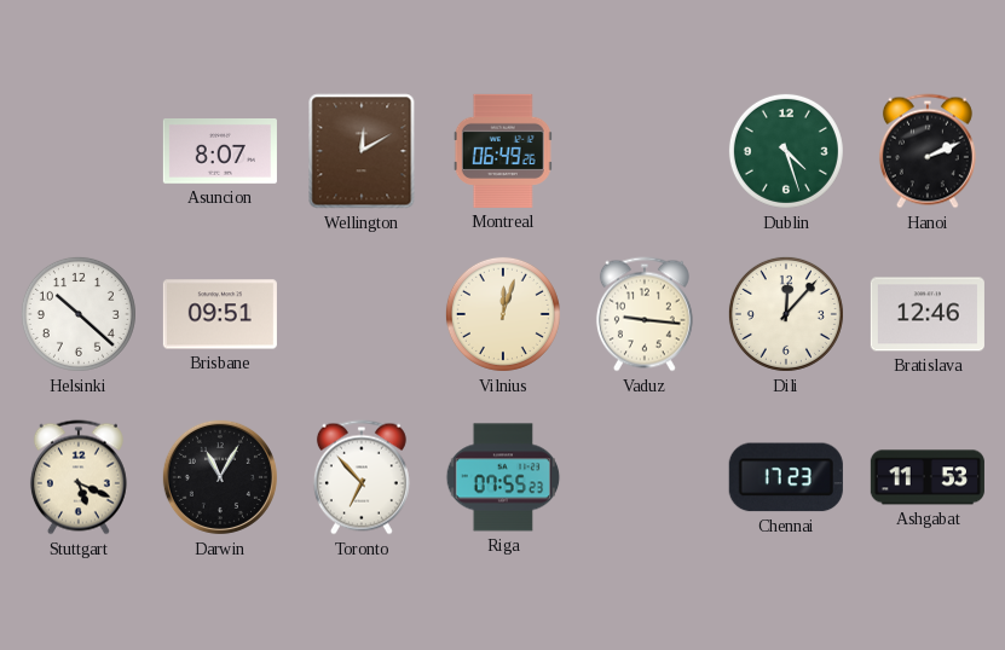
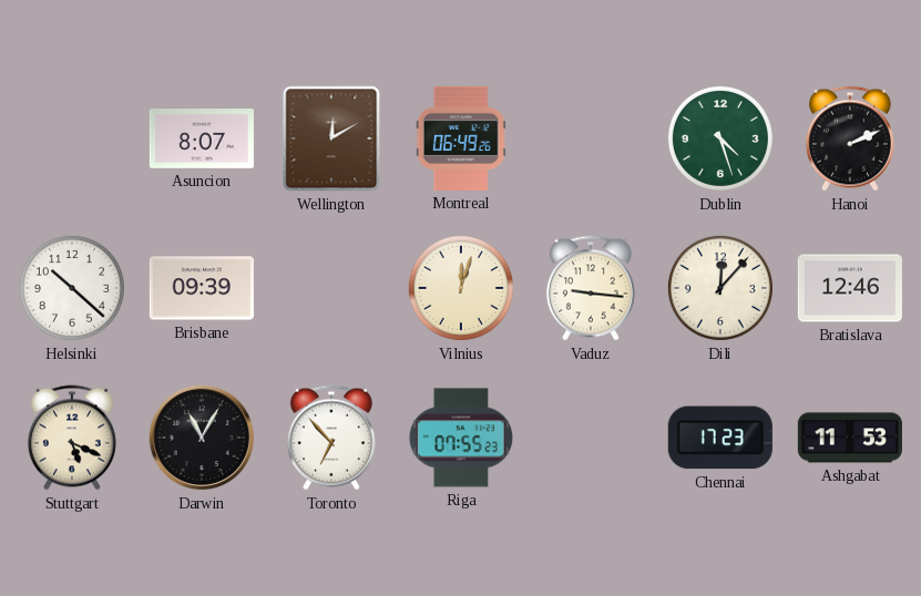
Brisbane: 09:51 -> 09:39 (202, 288)
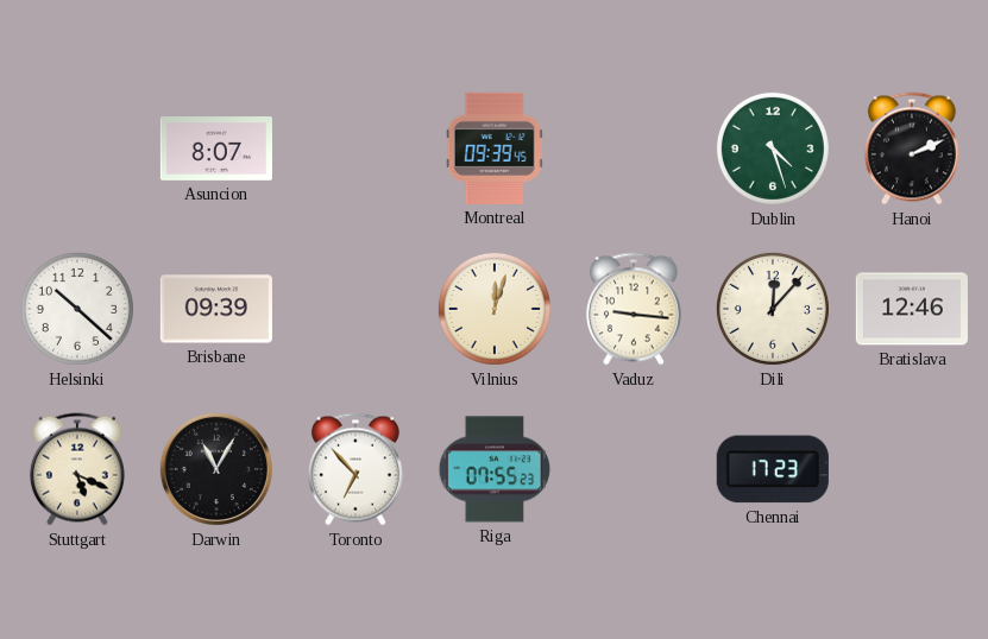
Wellington: 12:10 -> none (331, 138)
Montreal: 06:49 -> 09:39 (495, 148)
Ashgabat: 11:53 -> none (850, 438)
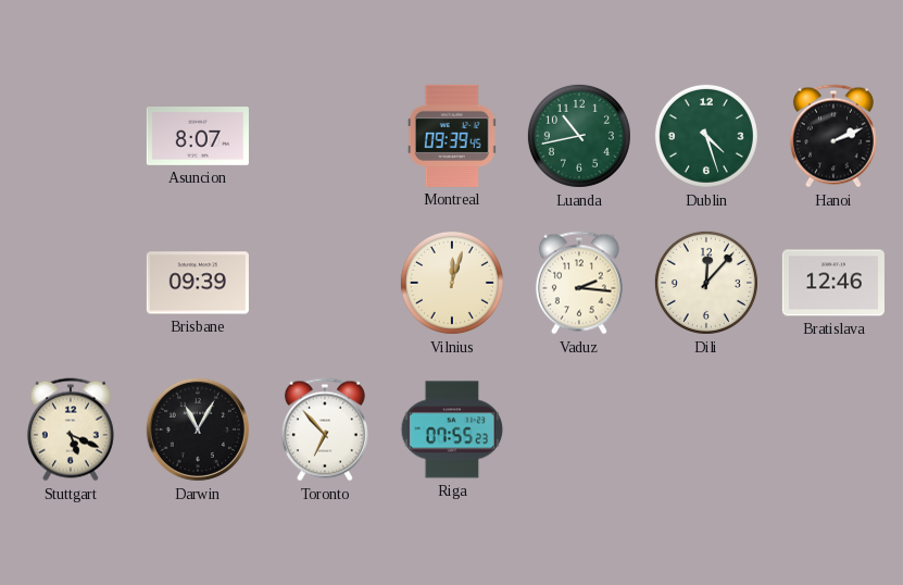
Luanda: none -> 10:43 (579, 136)
Helsinki: 10:22 -> none (77, 309)
Vaduz: 9:16 -> 2:16 (579, 283)
Chennai: 17:23 -> none (773, 469)
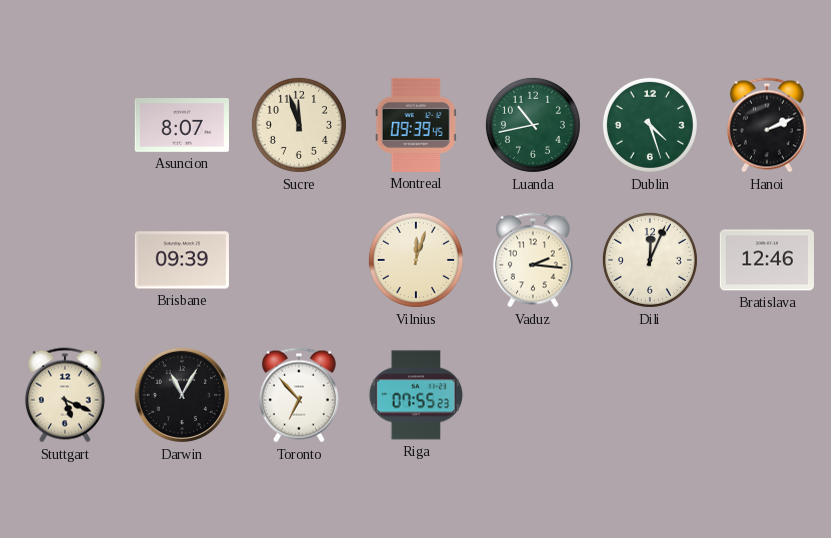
Sucre: none -> 11:57 (299, 125)
Dili: 12:07 -> 12:04 (650, 260)
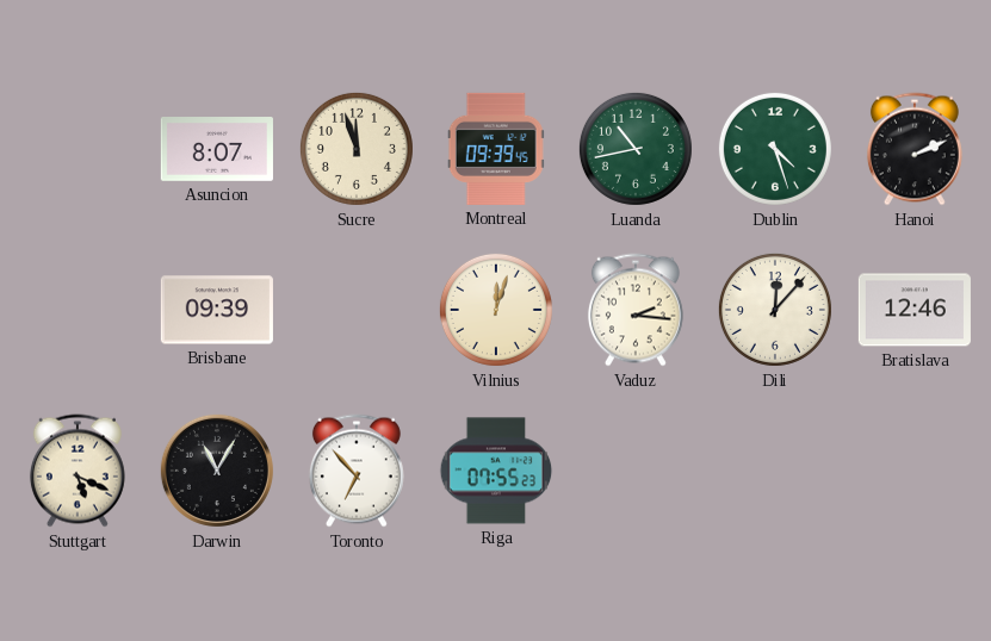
Dili: 12:04 -> 12:07 (775, 310)
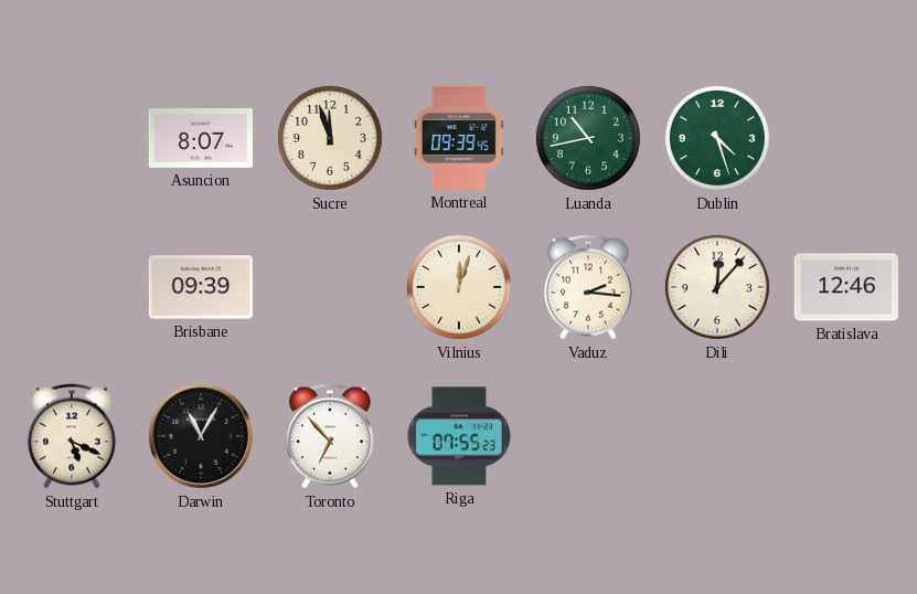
Hanoi: 2:11 -> none (915, 149)
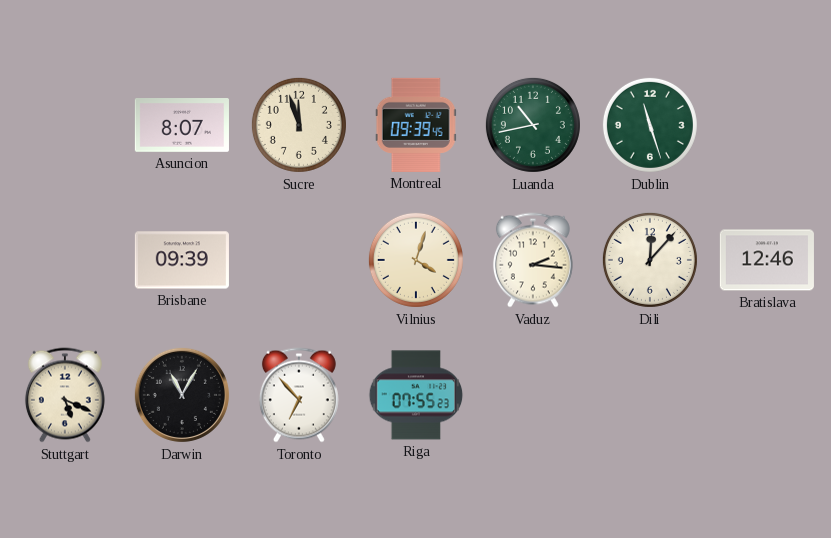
Dublin: 4:27 -> 11:27 (650, 125)
Vilnius: 12:03 -> 4:03 (416, 260)
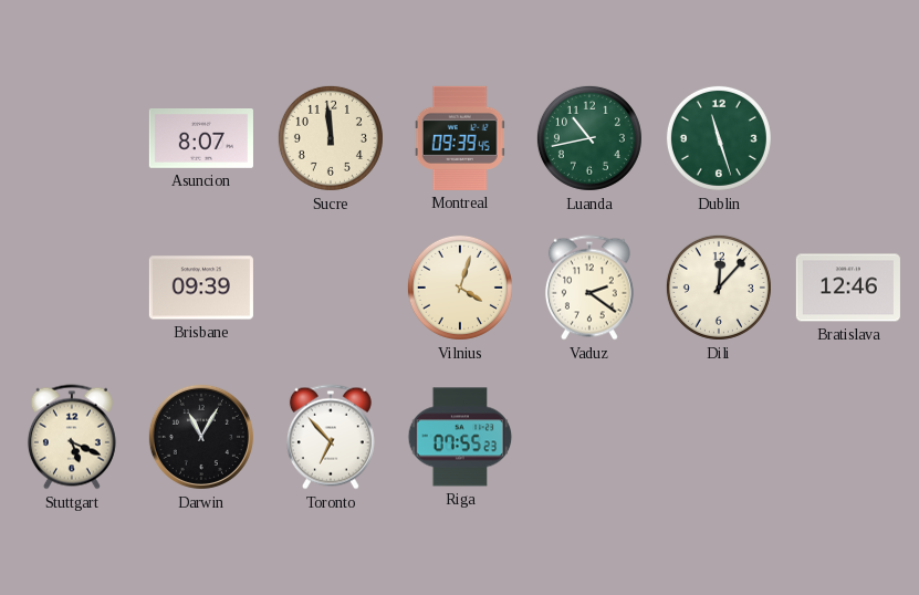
Sucre: 11:57 -> 11:59 (331, 138)
Vaduz: 2:16 -> 2:21 (589, 288)
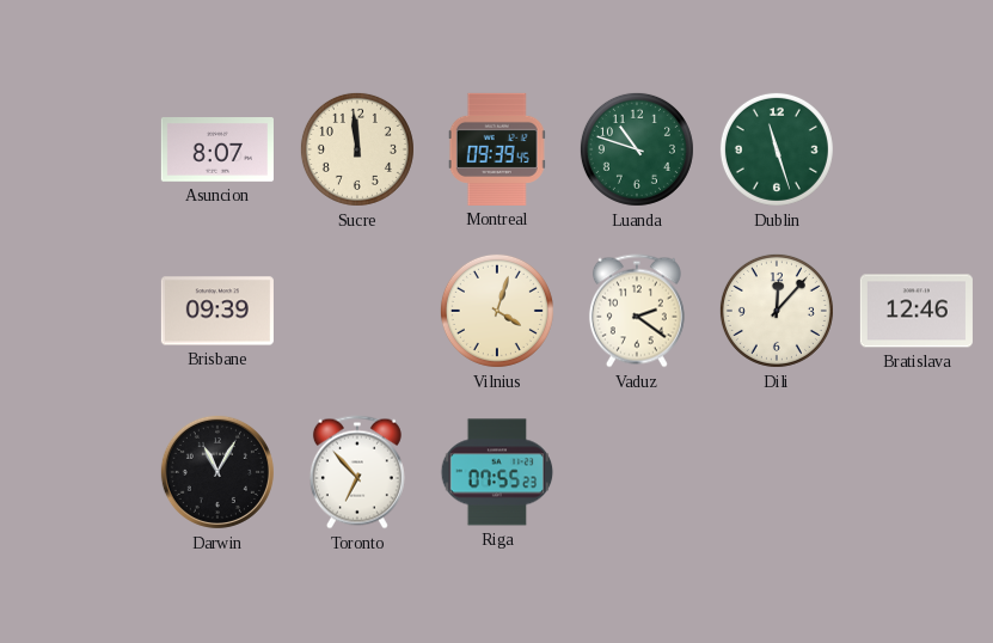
Luanda: 10:43 -> 10:48 (637, 149)
Stuttgart: 5:19 -> none (72, 437)
